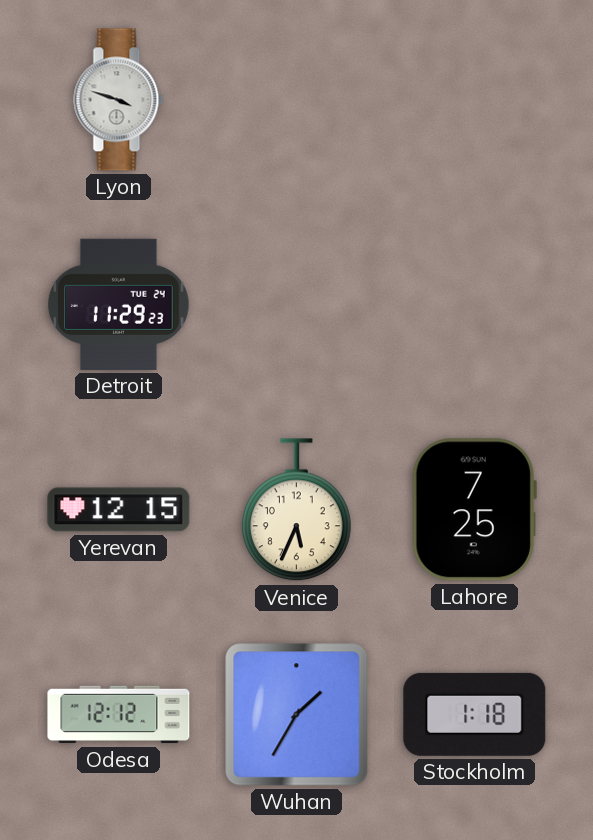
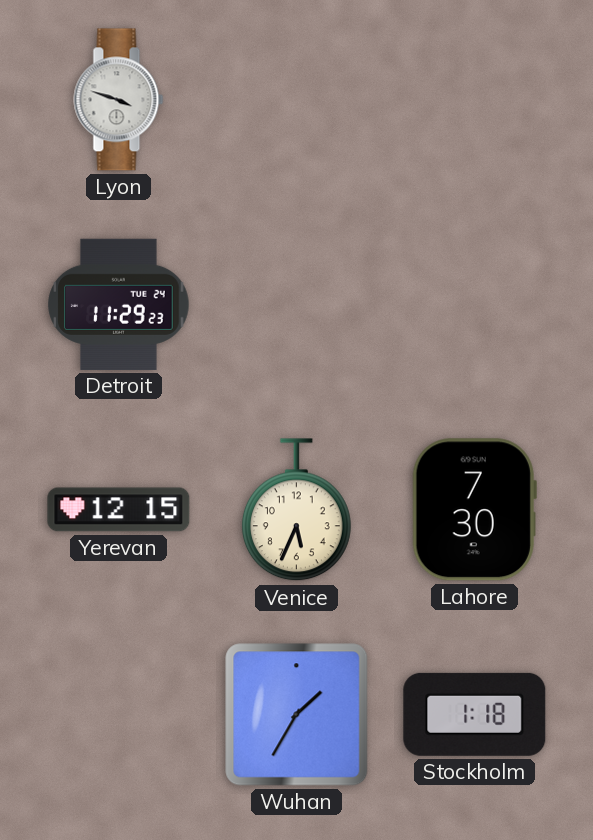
Lahore: 7:25 -> 7:30 (474, 510)
Odesa: 12:12 -> none (119, 715)
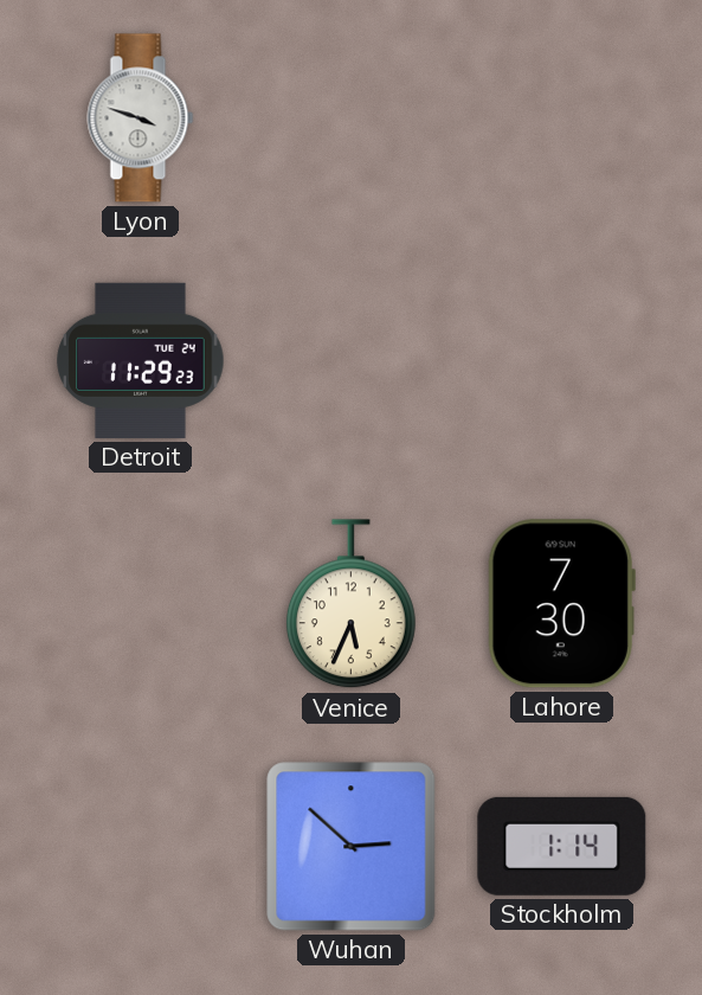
Yerevan: 12:15 -> none (119, 510)
Wuhan: 1:35 -> 2:52 (352, 847)
Stockholm: 1:18 -> 1:14 (562, 846)
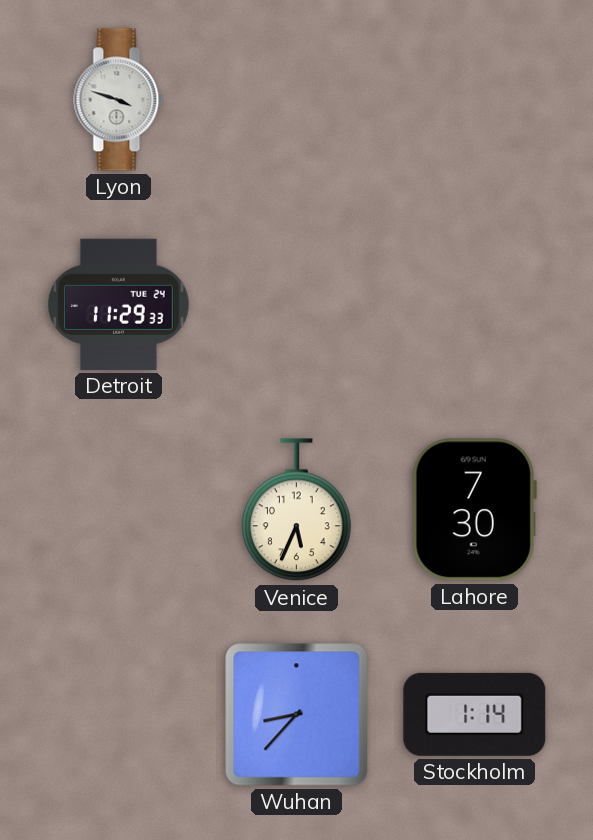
Detroit: 11:29:23 -> 11:29:33 (119, 304)
Wuhan: 2:52 -> 8:37 (297, 715)
